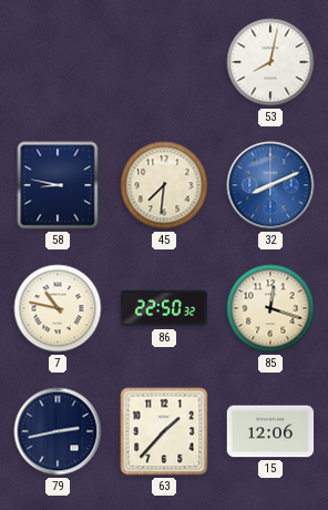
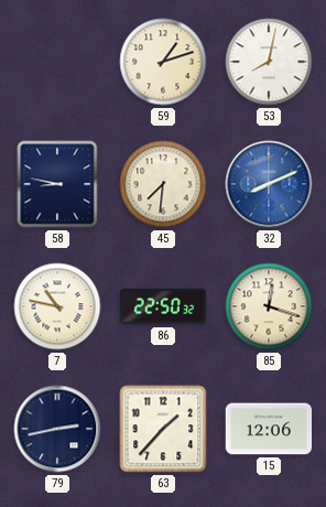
59: none -> 1:12 (163, 62)
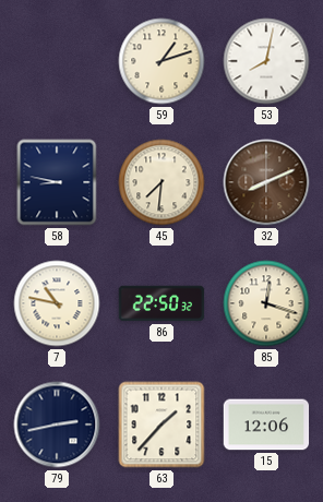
32 dial: blue -> brown (266, 182)
